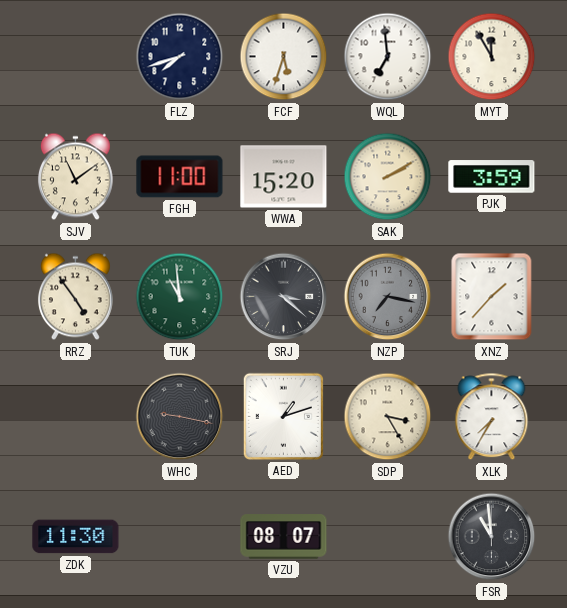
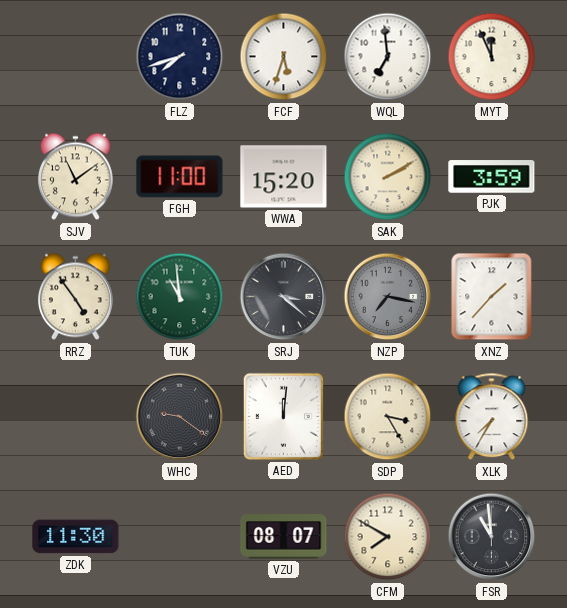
MYT: 11:55 -> 11:56 (492, 57)
WHC: 9:17 -> 9:21 (180, 417)
AED: 1:12 -> 12:01 (283, 416)
CFM: none -> 7:50 (388, 537)
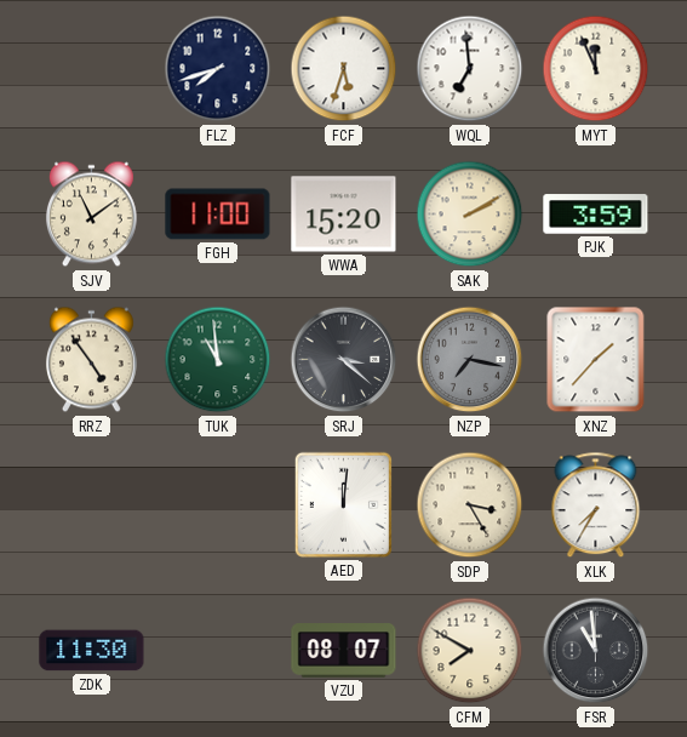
WHC: 9:21 -> none (180, 417)
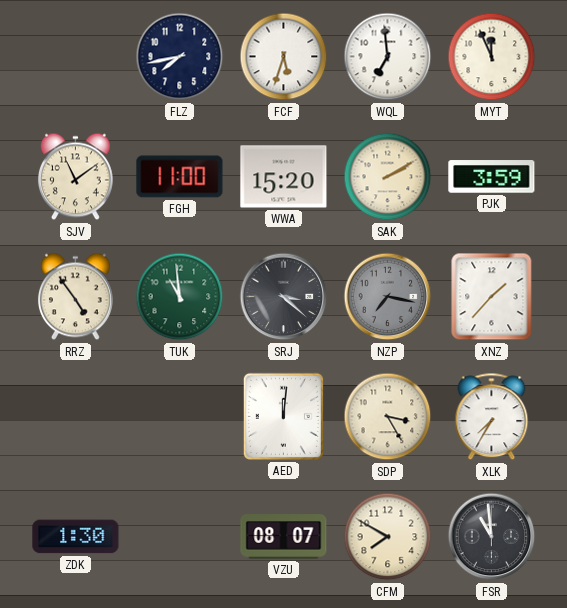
FLZ: 7:42 -> 7:43 (180, 57)
ZDK: 11:30 -> 1:30 (76, 537)
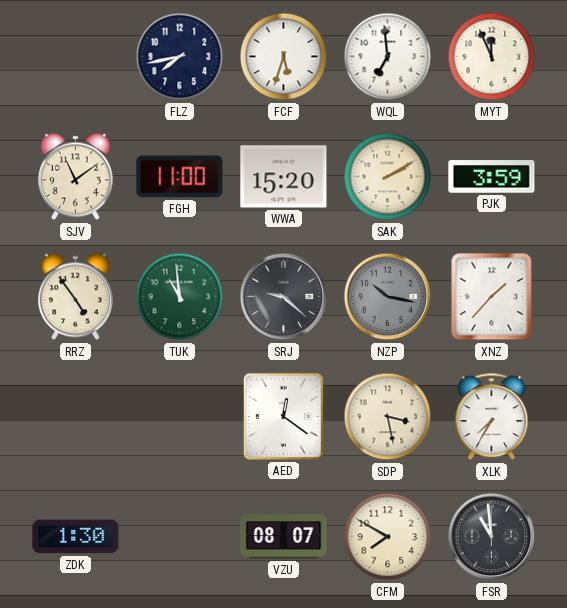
SRJ: 3:22 -> 9:22 (284, 297)
NZP: 7:17 -> 10:17 (388, 297)
AED: 12:01 -> 12:21 (283, 416)
SDP: 3:25 -> 3:28 (388, 417)
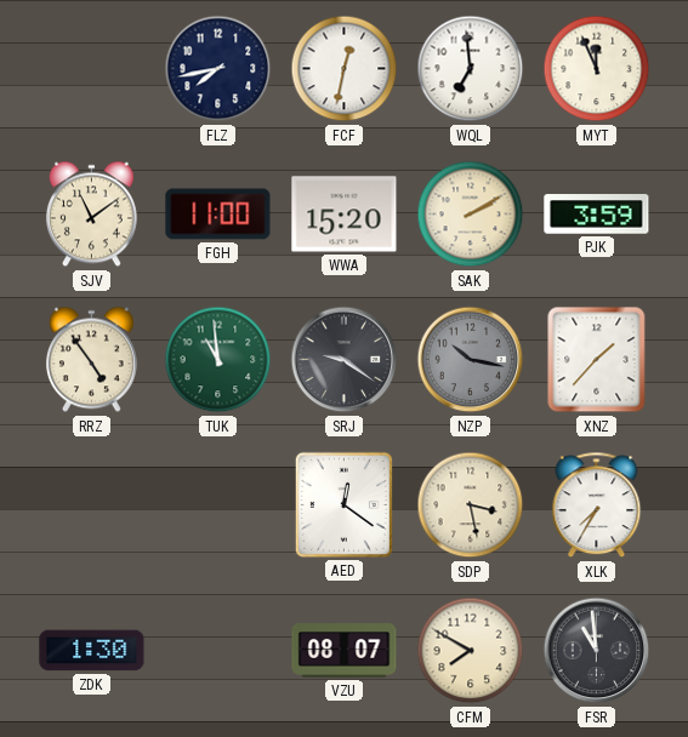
FCF: 5:33 -> 12:32 (345, 69)
SRJ: 9:22 -> 9:21 (345, 360)
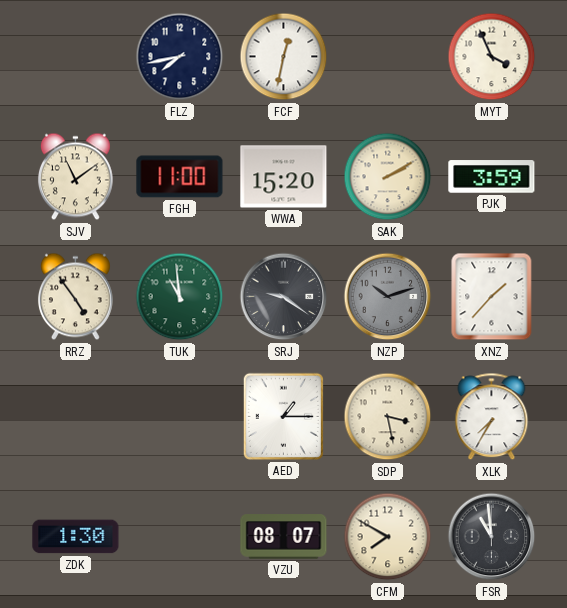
WQL: 6:59 -> none (471, 69)
MYT: 11:56 -> 3:56 (492, 57)
NZP: 10:17 -> 10:12 (388, 297)
AED: 12:21 -> 1:15 (283, 416)
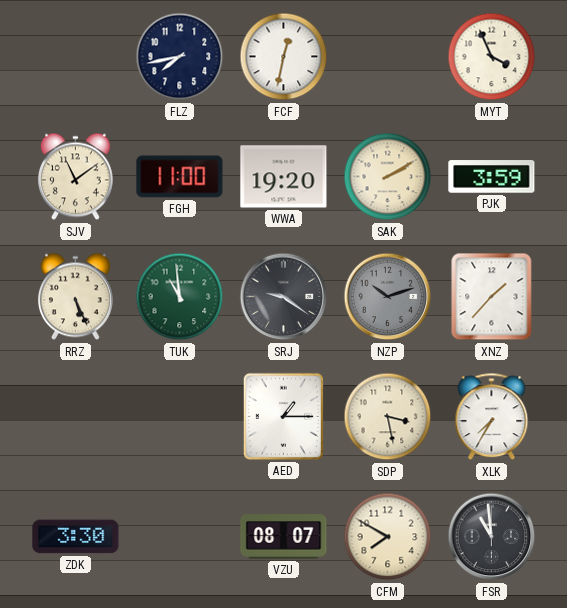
WWA: 15:20 -> 19:20 (284, 177)
RRZ: 4:54 -> 5:26 (75, 297)
ZDK: 1:30 -> 3:30 (76, 537)
